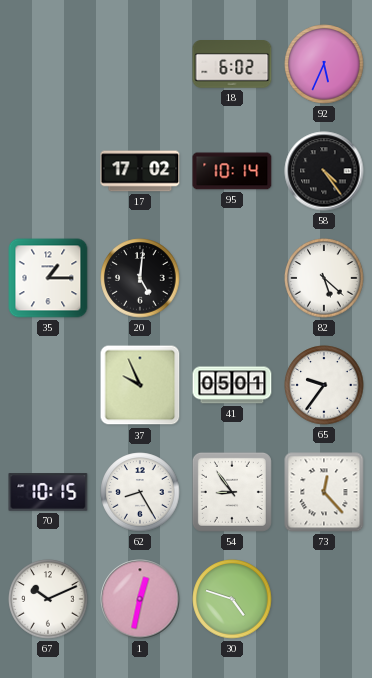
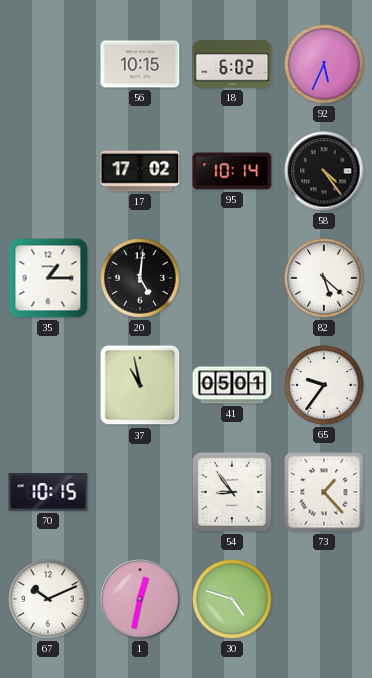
56: none -> 10:15 (140, 64)
37: 9:56 -> 10:58 (140, 385)
62: 8:25 -> none (140, 492)
73: 12:23 -> 1:23 (324, 492)
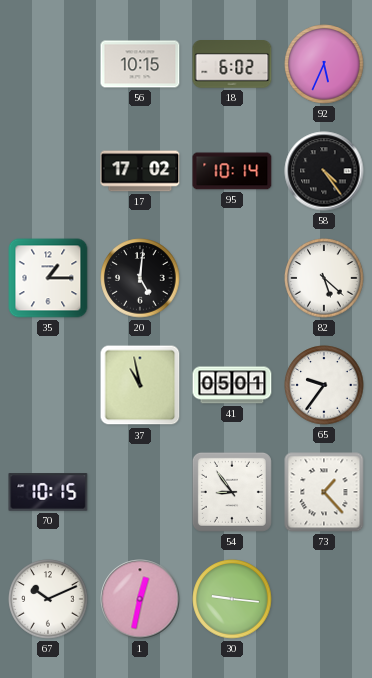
30: 4:48 -> 9:16 (232, 599)
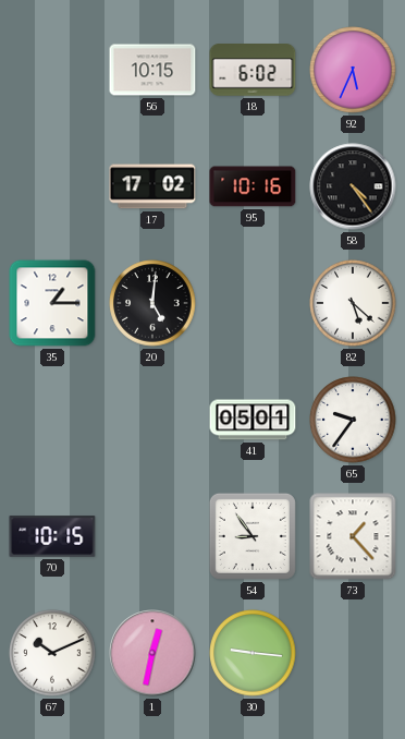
95: 10:14 -> 10:16 (253, 186)
37: 10:58 -> none (140, 385)
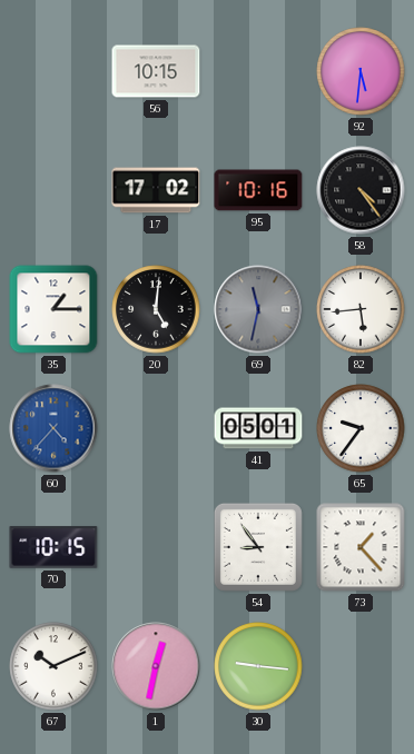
18: 6:02 -> none (253, 70)
92: 5:34 -> 5:31 (361, 71)
69: none -> 11:32 (258, 309)
82: 5:22 -> 5:44 (361, 309)
60: none -> 4:37 (53, 428)
